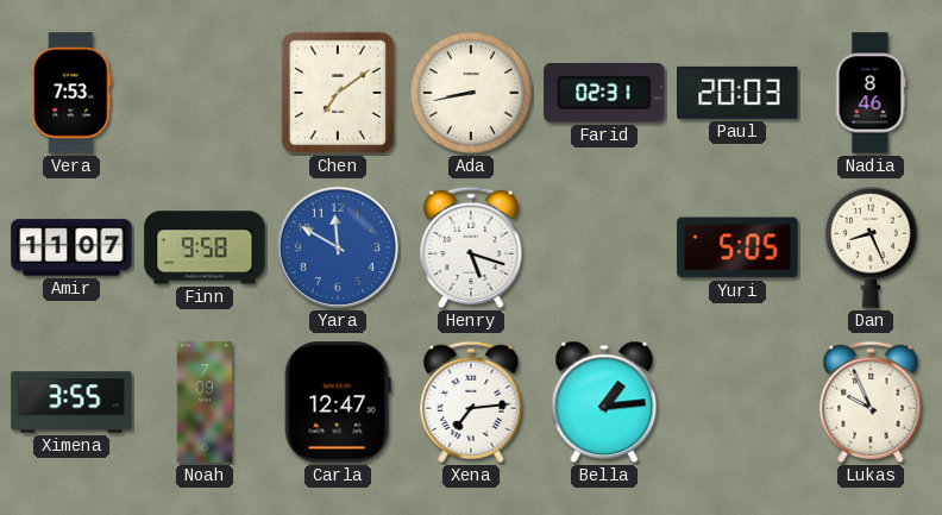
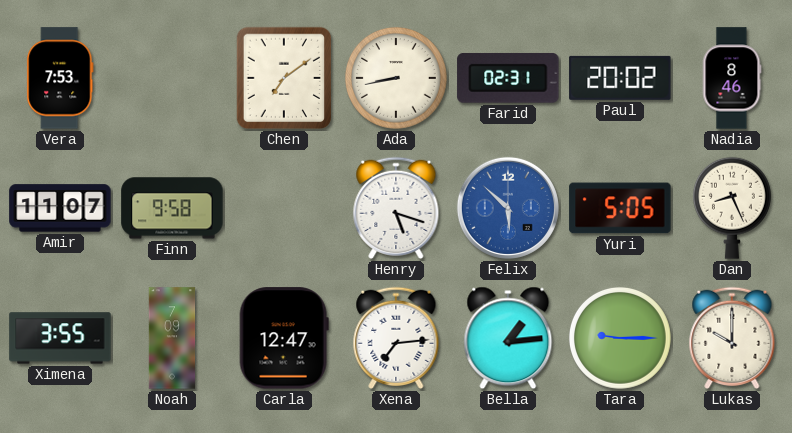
Paul: 20:03 -> 20:02 (620, 78)
Yara: 11:50 -> none (338, 247)
Felix: none -> 5:52 (508, 208)
Tara: none -> 9:15 (620, 338)
Lukas: 9:56 -> 10:00 (732, 338)
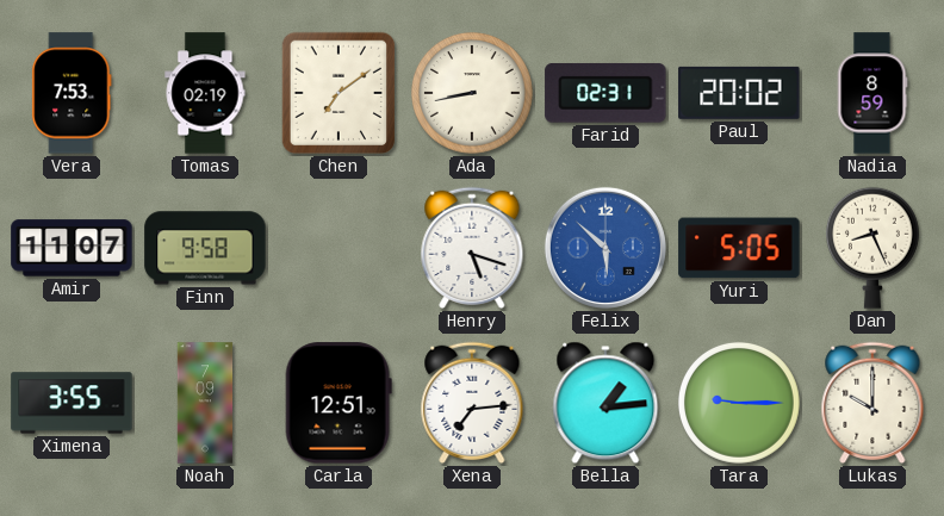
Tomas: none -> 02:19 (205, 93)
Nadia: 8:46 -> 8:59 (872, 93)
Carla: 12:47 -> 12:51 (339, 403)
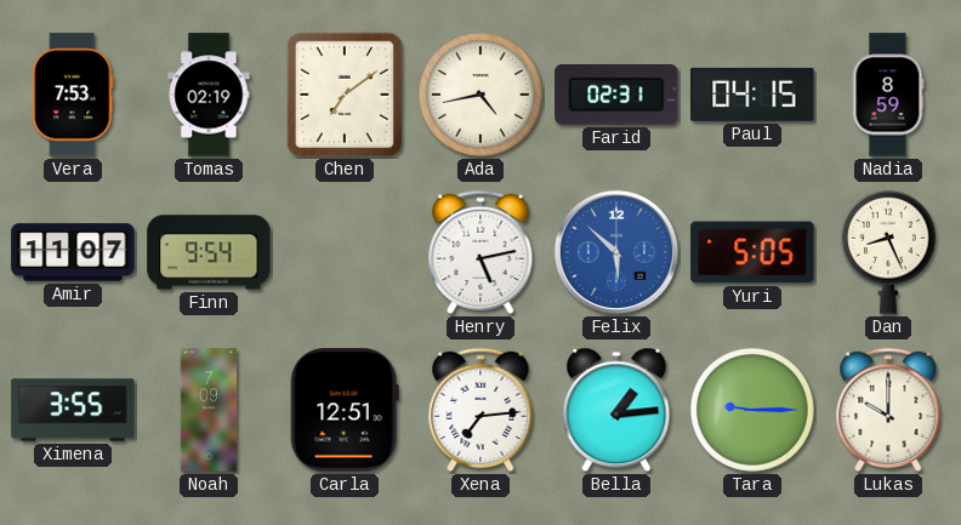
Ada: 8:43 -> 4:43 (480, 95)
Paul: 20:02 -> 04:15 (752, 95)
Finn: 9:58 -> 9:54 (209, 252)
Henry: 5:18 -> 5:13 (480, 252)
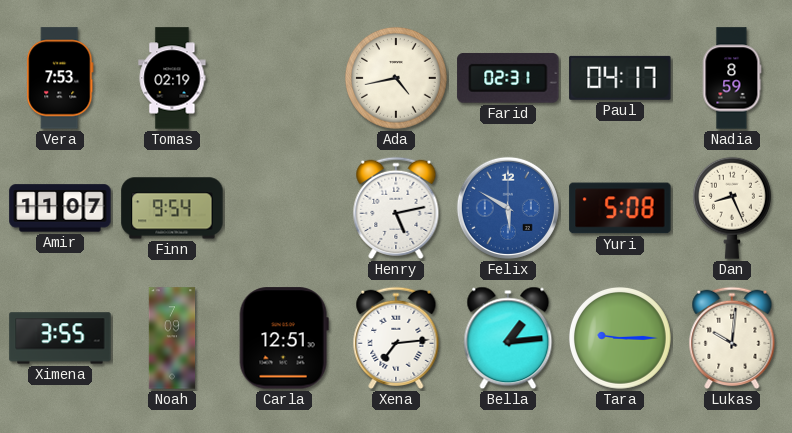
Chen: 7:09 -> none (343, 95)
Paul: 04:15 -> 04:17 (620, 78)
Felix: 5:52 -> 5:50 (508, 208)
Yuri: 5:05 -> 5:08 (620, 208)
Lukas: 10:00 -> 10:01 (732, 338)
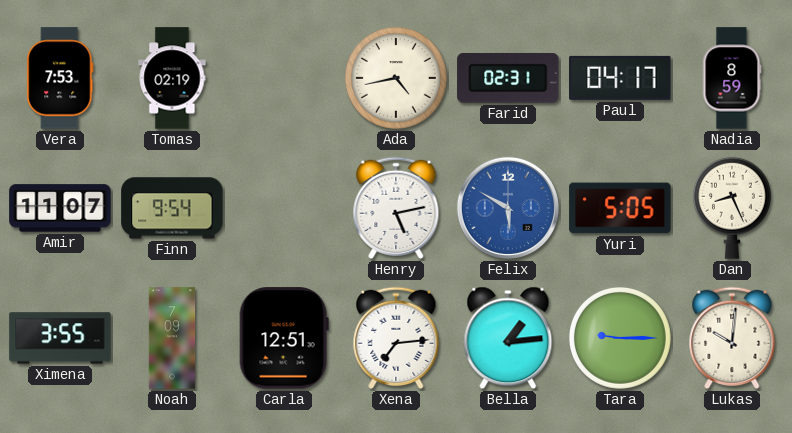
Yuri: 5:08 -> 5:05 (620, 208)
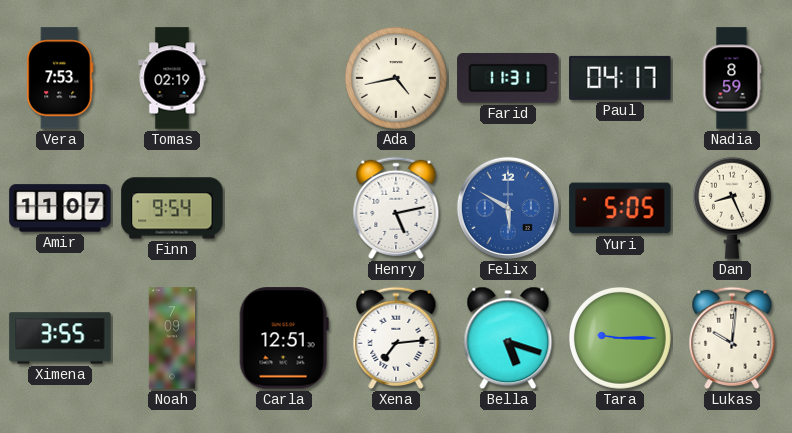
Farid: 02:31 -> 11:31 (508, 78)
Bella: 1:14 -> 5:18 (508, 338)
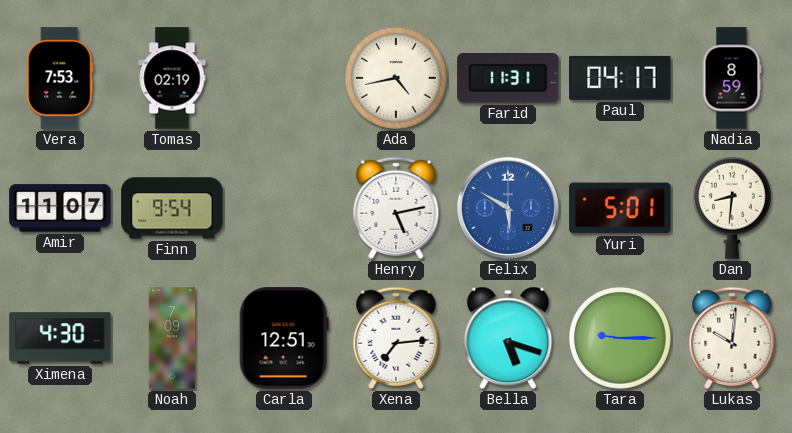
Yuri: 5:05 -> 5:01 (620, 208)
Dan: 8:26 -> 8:31 (732, 208)
Ximena: 3:55 -> 4:30 (60, 338)
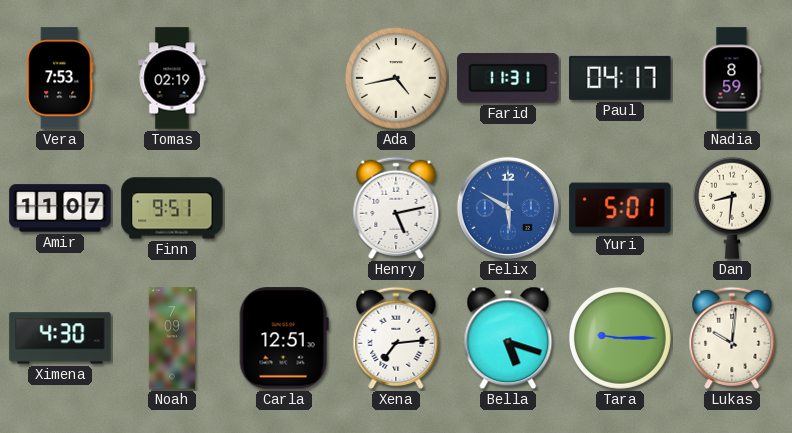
Finn: 9:54 -> 9:51 (172, 208)
